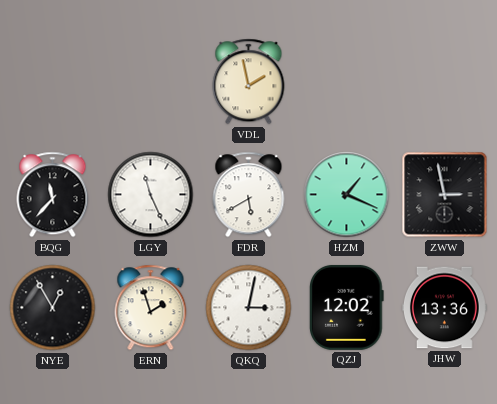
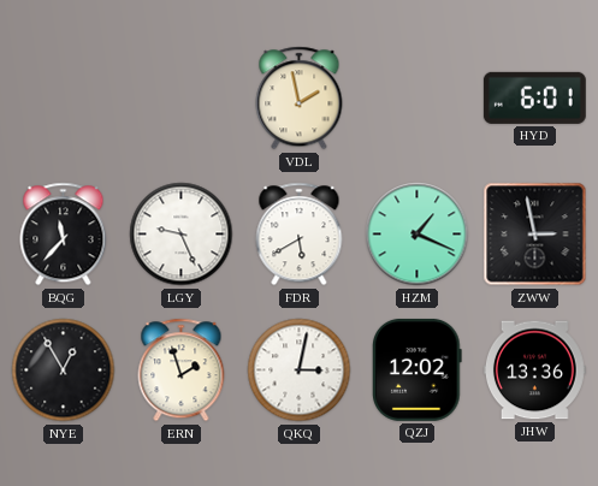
HYD: none -> 6:01 (534, 97)
LGY: 11:26 -> 9:26 (182, 235)
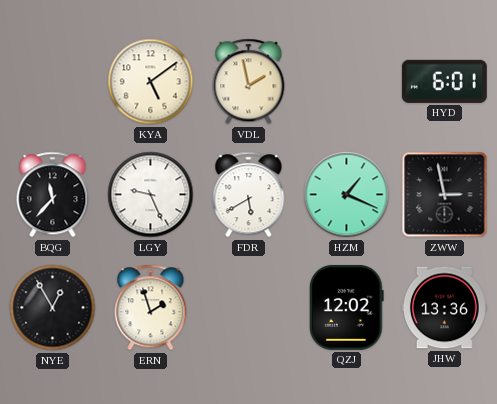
KYA: none -> 5:09 (151, 82)
QKQ: 3:02 -> none (300, 371)
